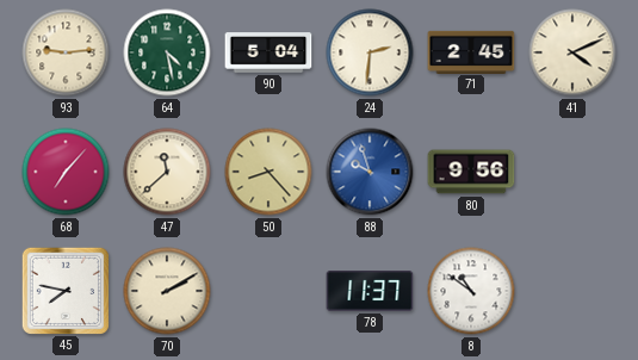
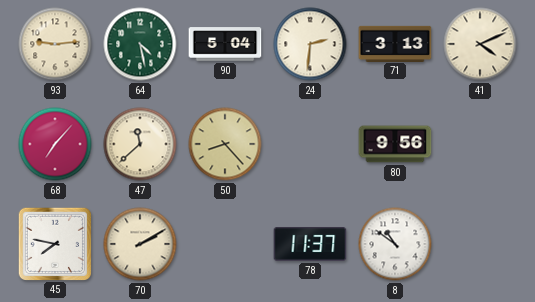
71: 2:45 -> 3:13 (395, 43)
88: 9:57 -> none (370, 172)
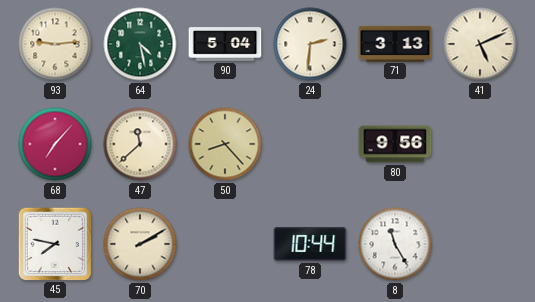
41: 4:11 -> 5:11 (480, 44)
78: 11:37 -> 10:44 (310, 244)
8: 10:51 -> 11:25 (395, 244)
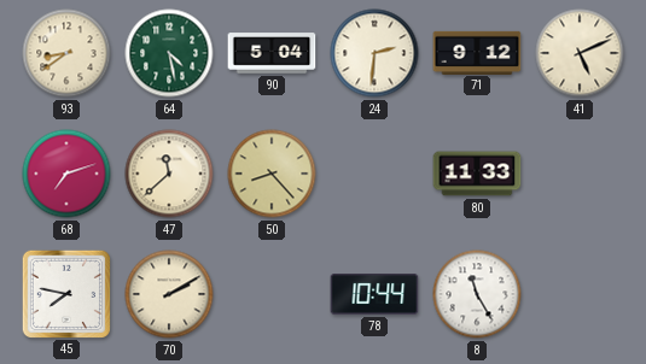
93: 9:14 -> 8:39 (66, 53)
71: 3:13 -> 9:12 (477, 52)
68: 7:07 -> 7:12 (66, 174)
80: 9:56 -> 11:33 (477, 174)
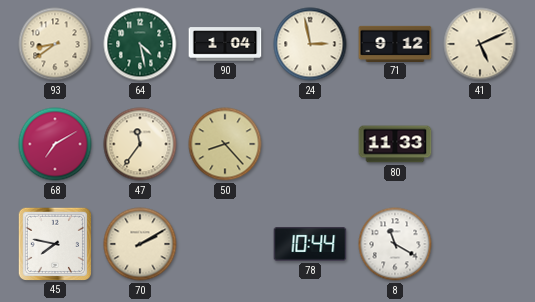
90: 5:04 -> 1:04 (225, 44)
24: 2:31 -> 2:58 (310, 44)
68: 7:12 -> 7:10 (55, 144)
47: 11:38 -> 11:36 (140, 144)
8: 11:25 -> 11:20 (395, 244)
